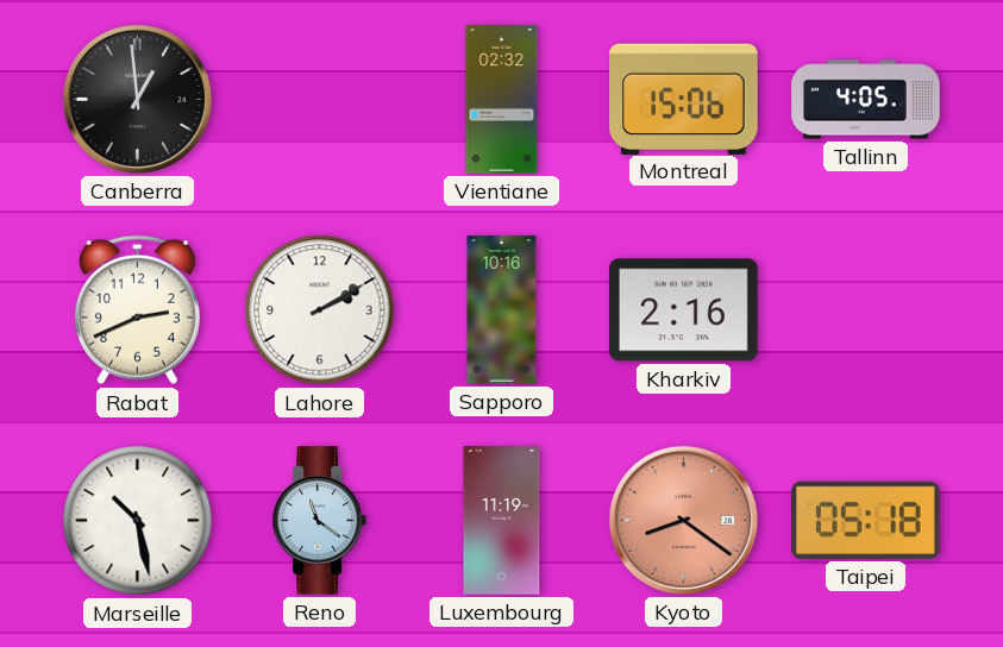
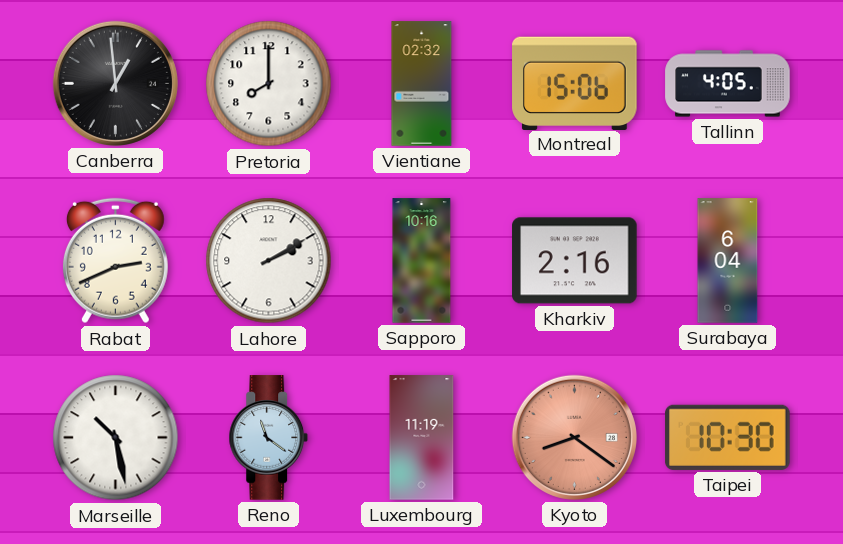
Pretoria: none -> 8:00 (269, 84)
Surabaya: none -> 6:04 (728, 261)
Taipei: 05:18 -> 10:30 (728, 437)
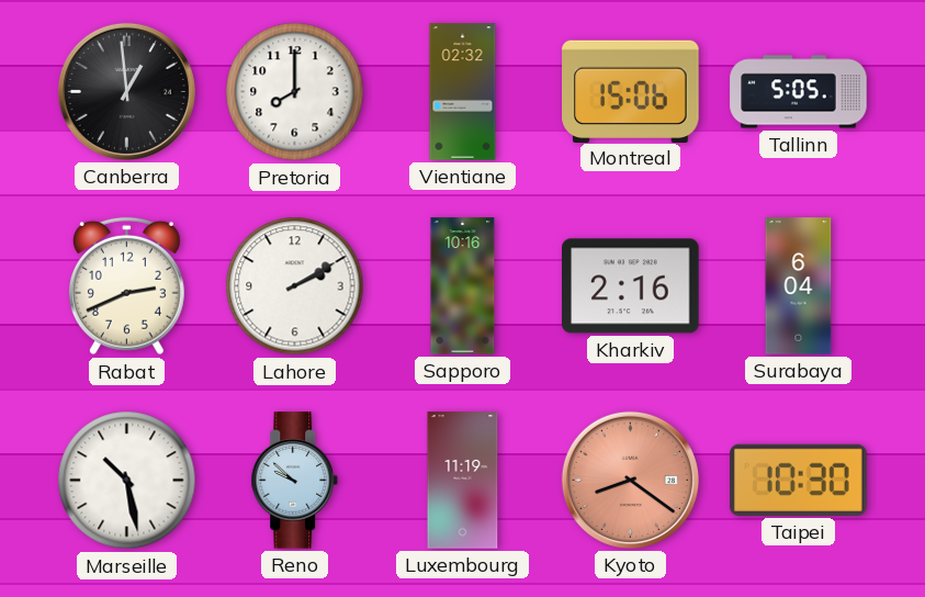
Tallinn: 4:05 -> 5:05 (799, 92)
Reno: 11:21 -> 9:52 (295, 481)
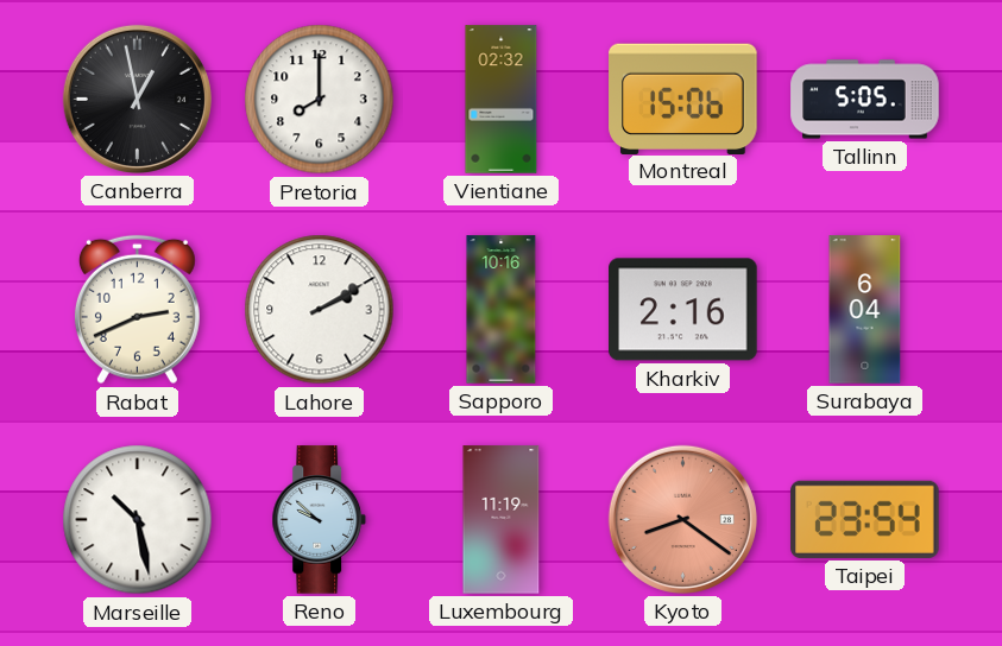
Canberra: 12:59 -> 12:58 (137, 99)
Taipei: 10:30 -> 23:54 (865, 519)
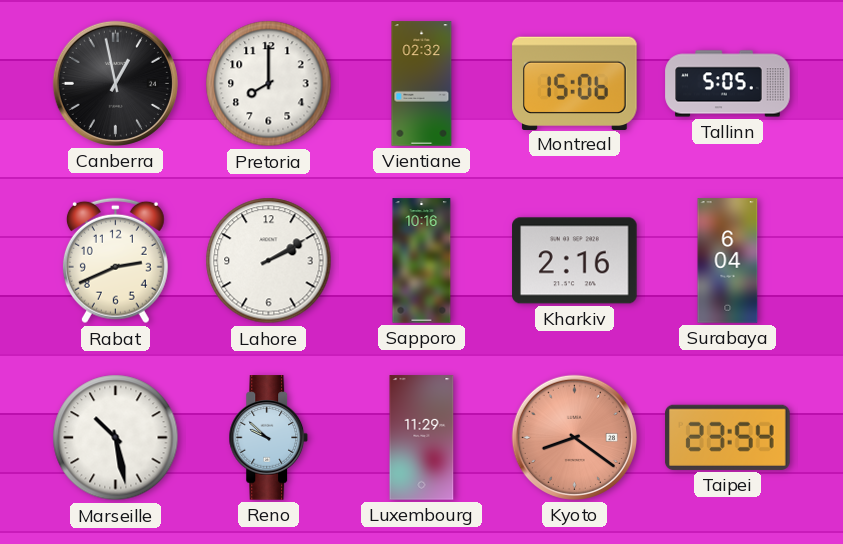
Luxembourg: 11:19 -> 11:29 (422, 438)
